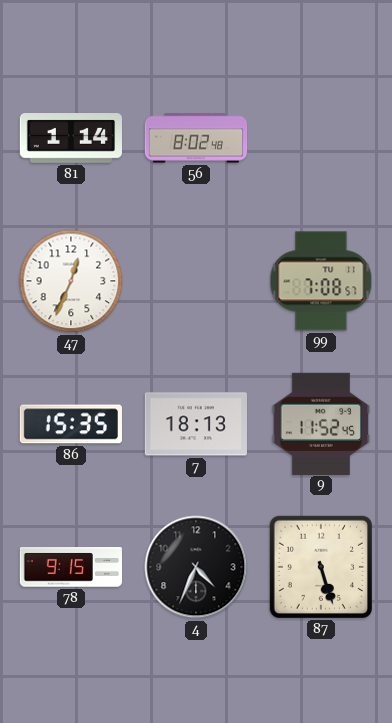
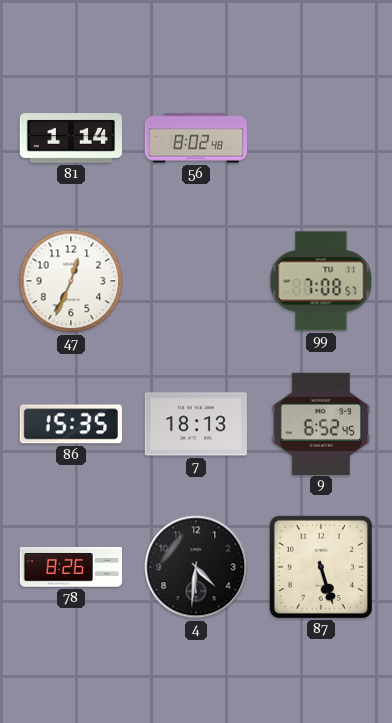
9: 11:52 -> 6:52 (320, 423)
78: 9:15 -> 8:26 (70, 567)
4: 4:34 -> 4:31 (196, 567)
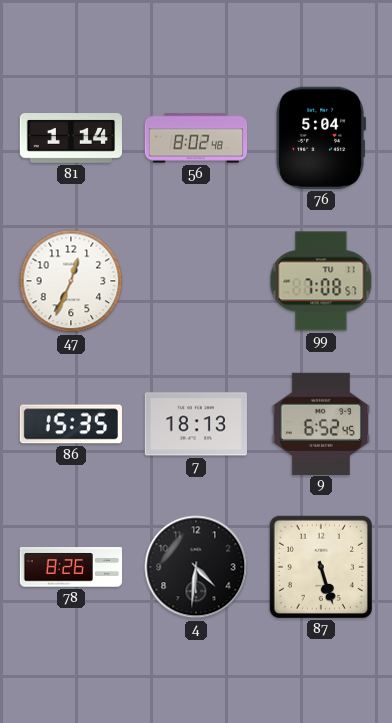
76: none -> 5:04 (321, 138)
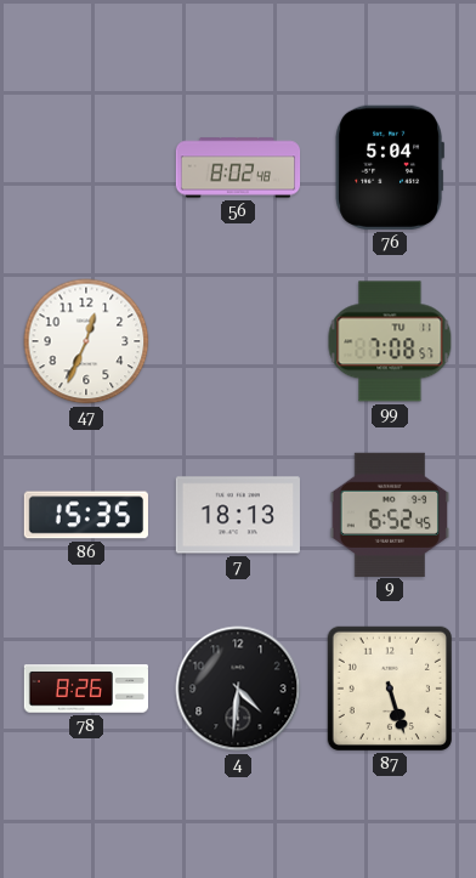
81: 1:14 -> none (70, 139)
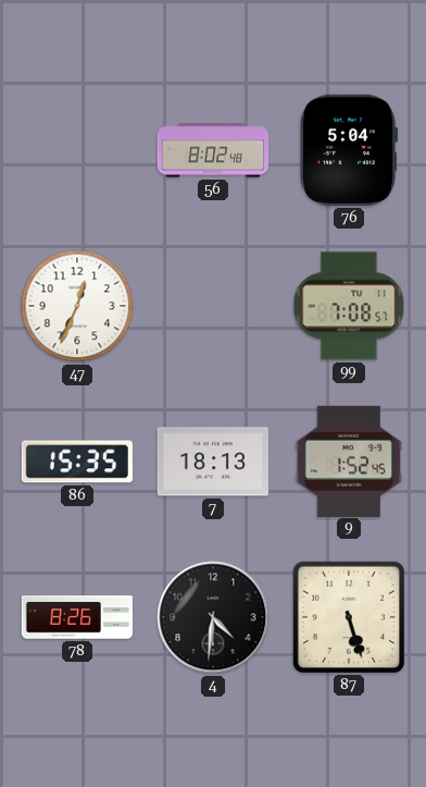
9: 6:52 -> 1:52 (348, 460)
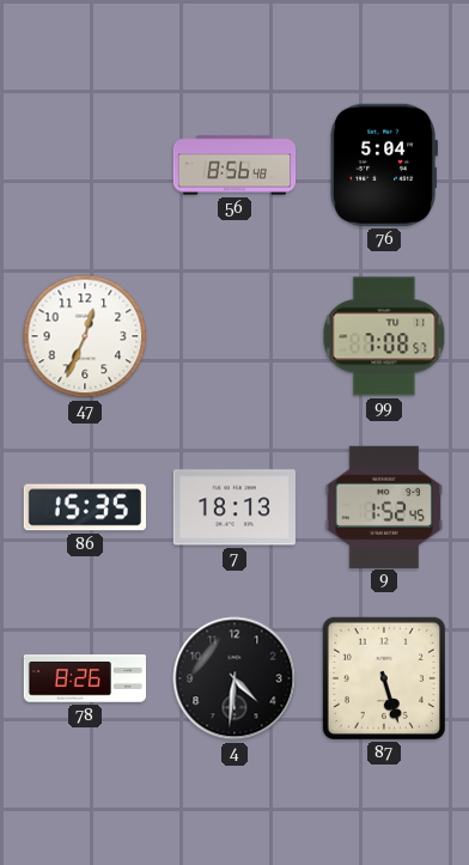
56: 8:02 -> 8:56 (234, 165)
